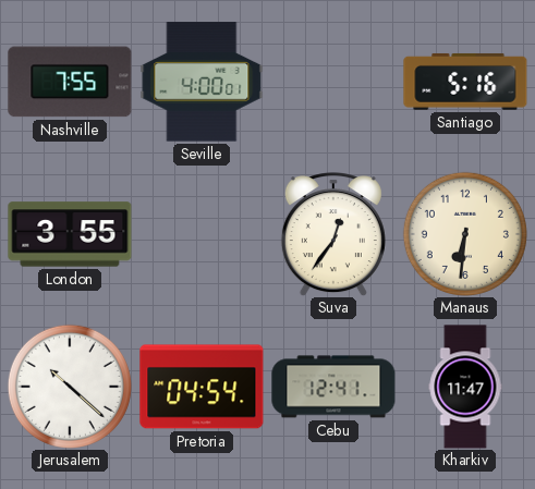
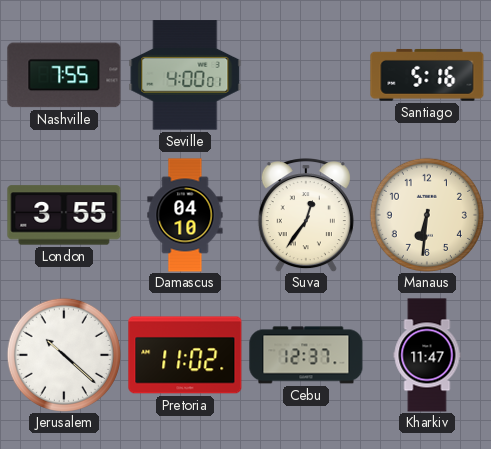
Damascus: none -> 04:10 (185, 215)
Pretoria: 04:54 -> 11:02 (185, 355)
Cebu: 12:41 -> 12:37 (306, 355)
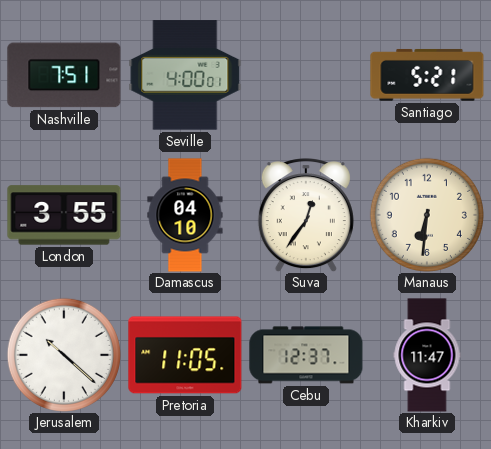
Nashville: 7:55 -> 7:51 (64, 75)
Santiago: 5:16 -> 5:21 (427, 75)
Pretoria: 11:02 -> 11:05 (185, 355)
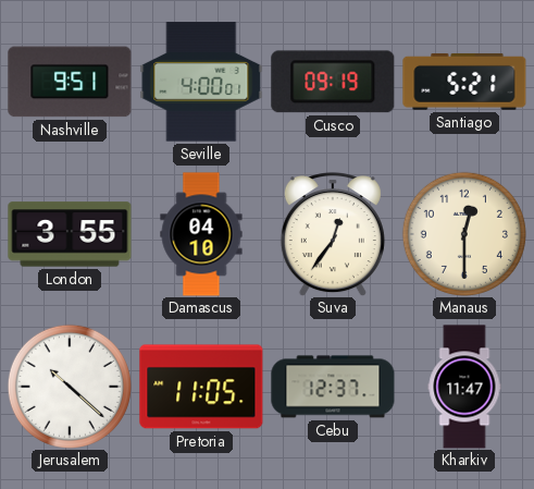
Nashville: 7:51 -> 9:51 (70, 82)
Cusco: none -> 09:19 (333, 82)
Manaus: 6:31 -> 12:30 (464, 234)
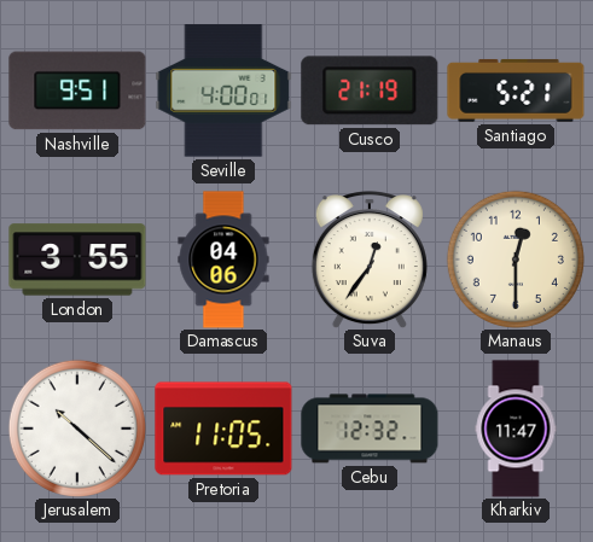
Cusco: 09:19 -> 21:19 (370, 91)
Damascus: 04:10 -> 04:06 (223, 260)
Cebu: 12:37 -> 12:32 (370, 429)
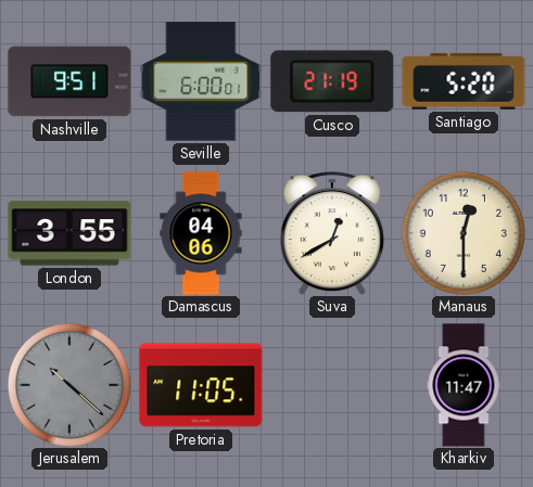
Seville: 4:00 -> 6:00 (201, 81)
Santiago: 5:21 -> 5:20 (464, 81)
Suva: 12:36 -> 12:40 (332, 233)
Jerusalem dial: white -> grey (69, 385)
Cebu: 12:32 -> none (370, 429)
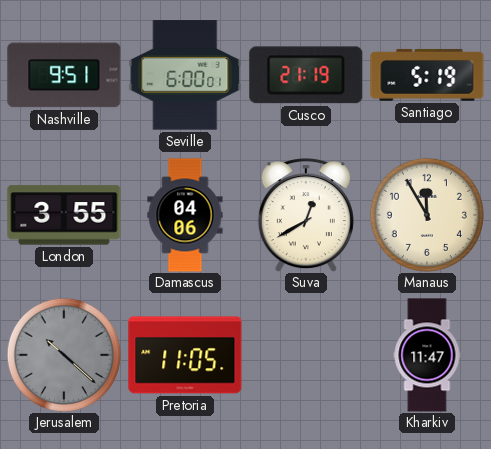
Santiago: 5:20 -> 5:19 (427, 75)
Manaus: 12:30 -> 11:55 (427, 215)
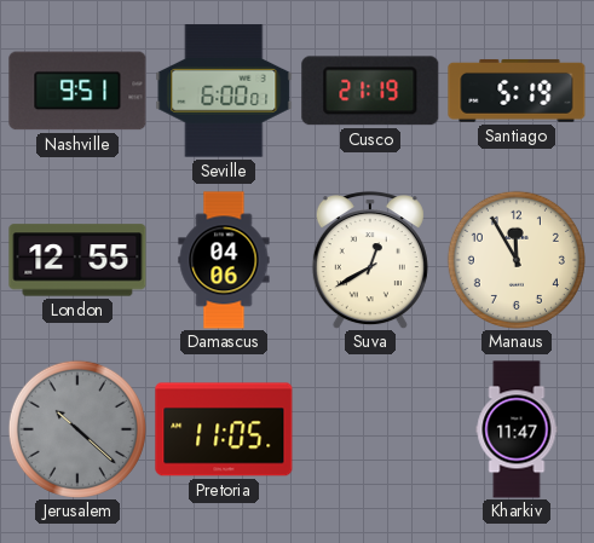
London: 3:55 -> 12:55 (77, 260)
